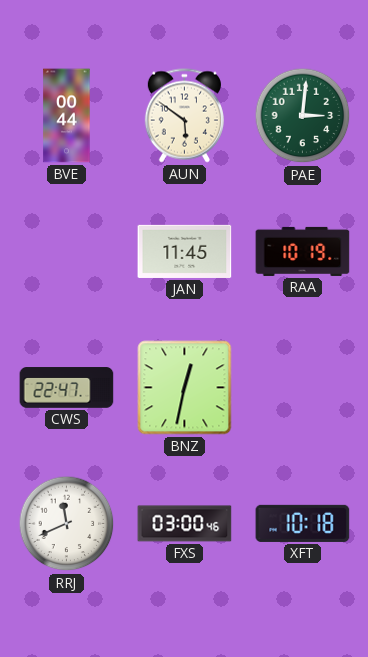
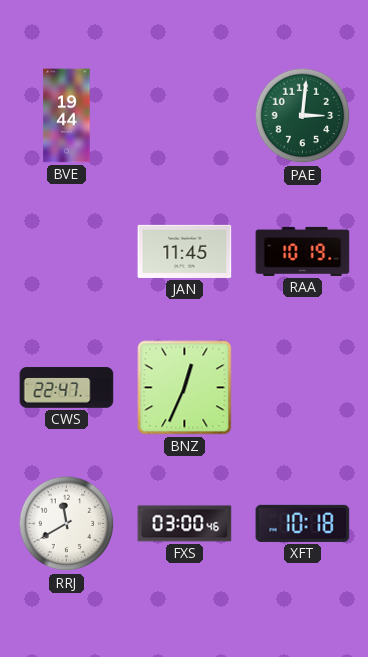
BVE: 00:44 -> 19:44 (67, 116)
AUN: 5:51 -> none (184, 116)
BNZ: 12:32 -> 12:34 (185, 388)
RRJ: 11:41 -> 11:40 (67, 524)
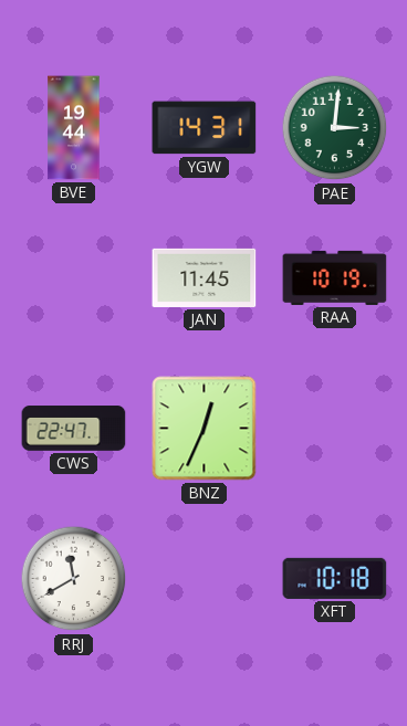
YGW: none -> 14:31 (205, 128)
FXS: 03:00 -> none (185, 524)
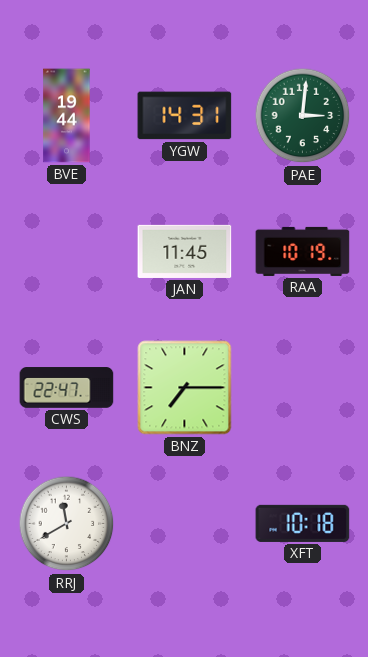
BNZ: 12:34 -> 7:15 (185, 388)
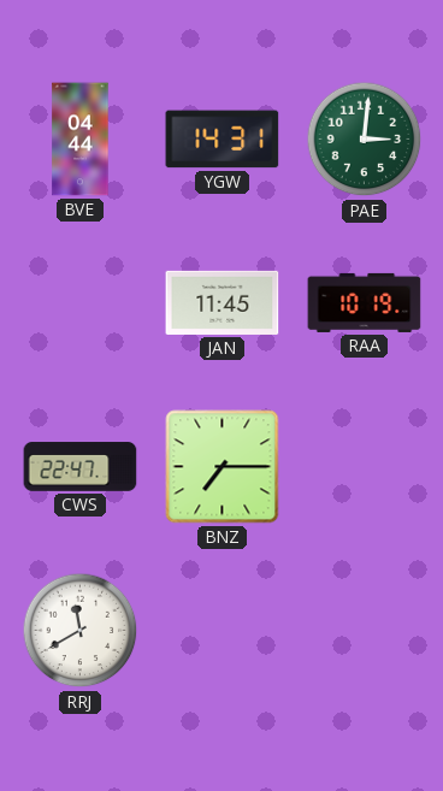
BVE: 19:44 -> 04:44 (81, 140)
XFT: 10:18 -> none (303, 523)
